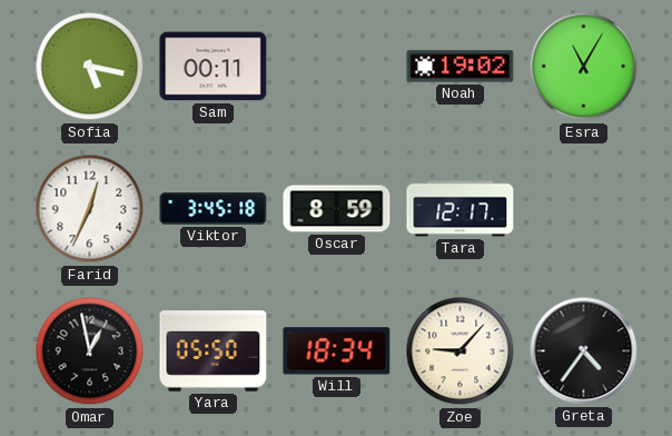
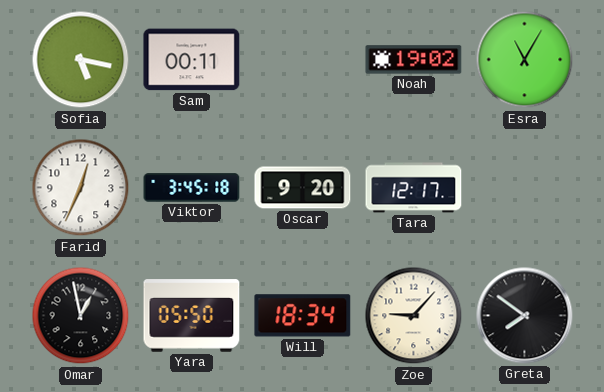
Oscar: 8:59 -> 9:20 (303, 188)
Greta: 4:36 -> 7:51 (525, 316)
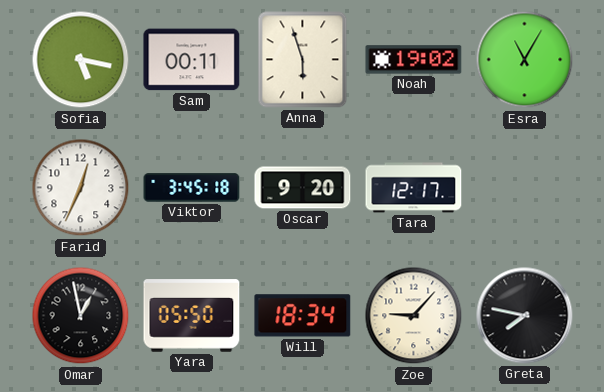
Anna: none -> 5:57 (303, 60)
Greta: 7:51 -> 7:47 (525, 316)
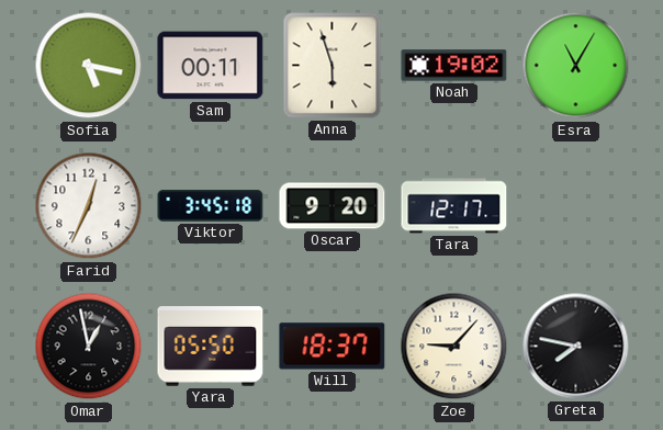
Will: 18:34 -> 18:37 (333, 347)
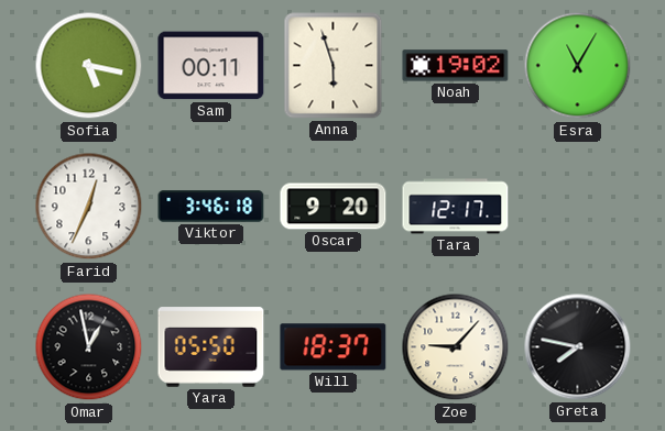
Viktor: 3:45 -> 3:46 (211, 207)
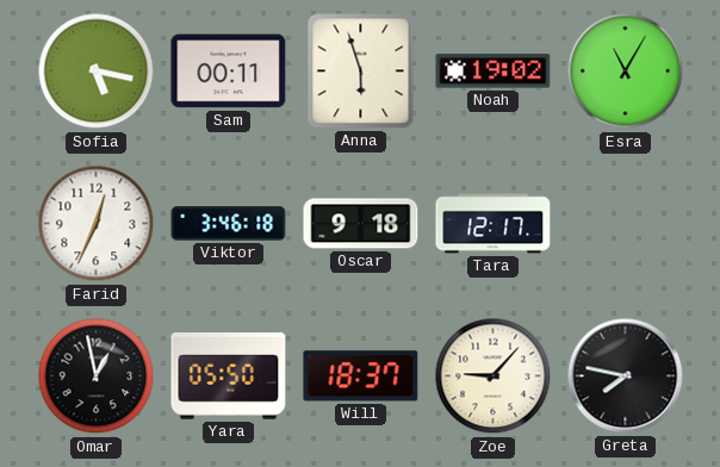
Oscar: 9:20 -> 9:18 (361, 224)
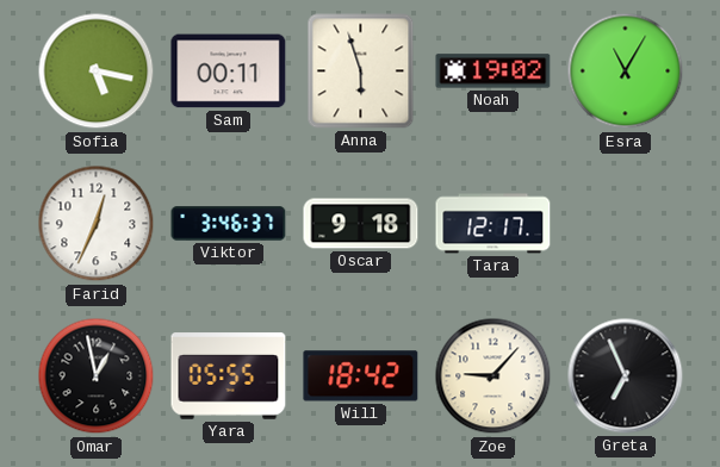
Viktor: 3:46:18 -> 3:46:37 (229, 224)
Yara: 05:50 -> 05:55 (229, 376)
Will: 18:37 -> 18:42 (361, 376)
Greta: 7:47 -> 6:56 (626, 376)
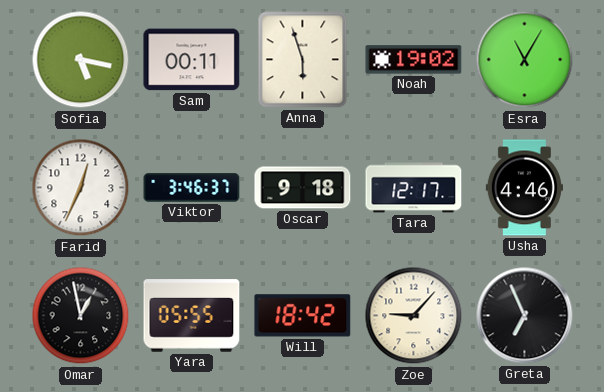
Usha: none -> 4:46 (524, 188)
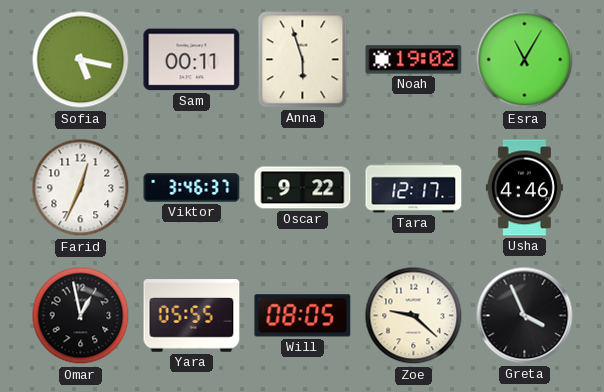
Oscar: 9:18 -> 9:22 (303, 188)
Will: 18:42 -> 08:05 (303, 316)
Zoe: 9:07 -> 9:22 (414, 316)
Greta: 6:56 -> 3:56 (525, 316)
